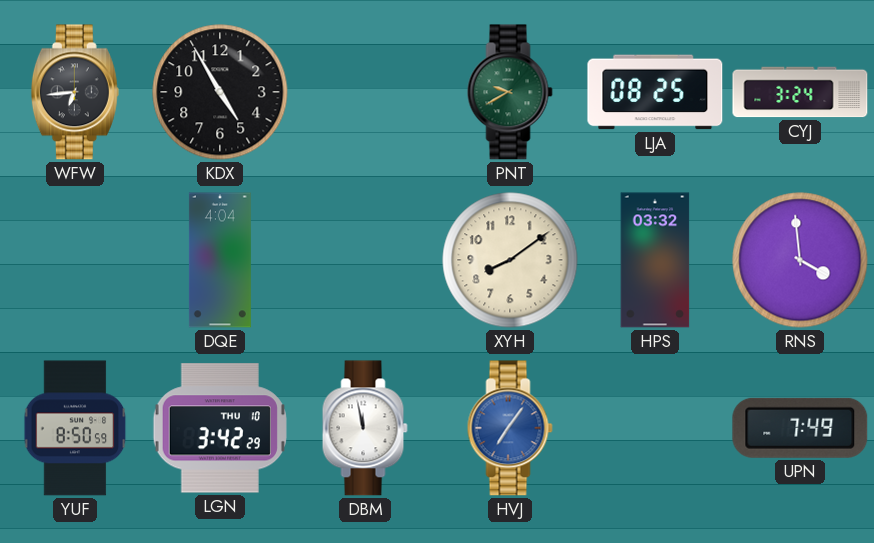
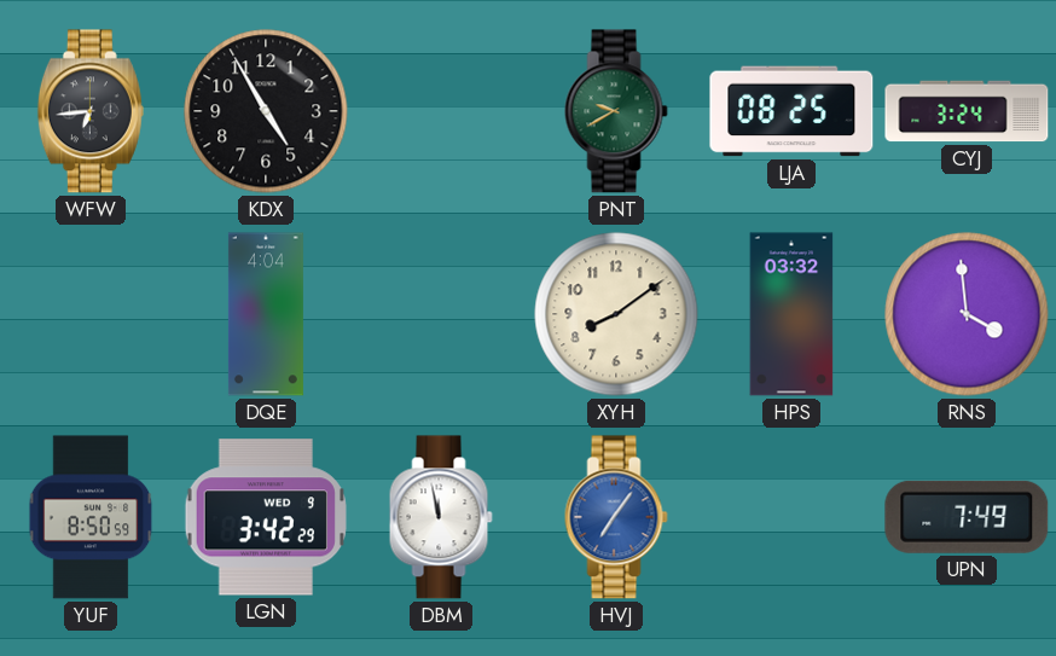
LGN date: THU 10 -> WED 9 (266, 517)
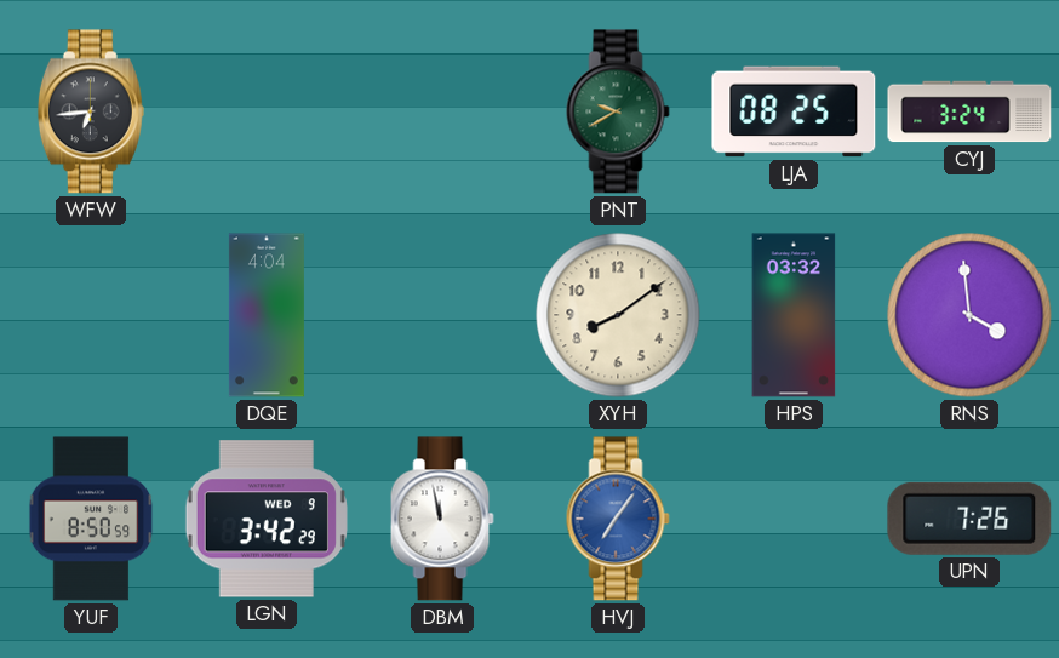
KDX: 4:55 -> none (266, 111)
UPN: 7:49 -> 7:26 (969, 519)
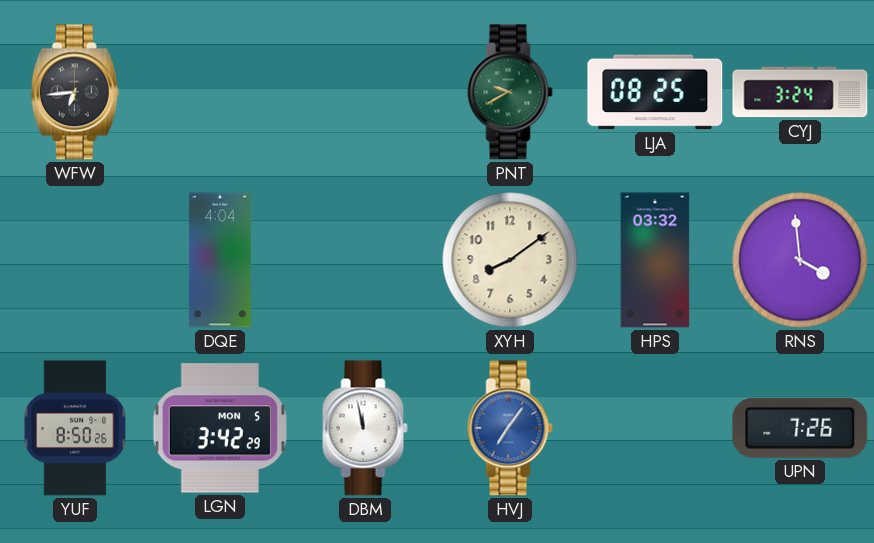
YUF: 8:50:59 -> 8:50:26 (75, 428)
LGN date: WED 9 -> MON 5 (220, 428)
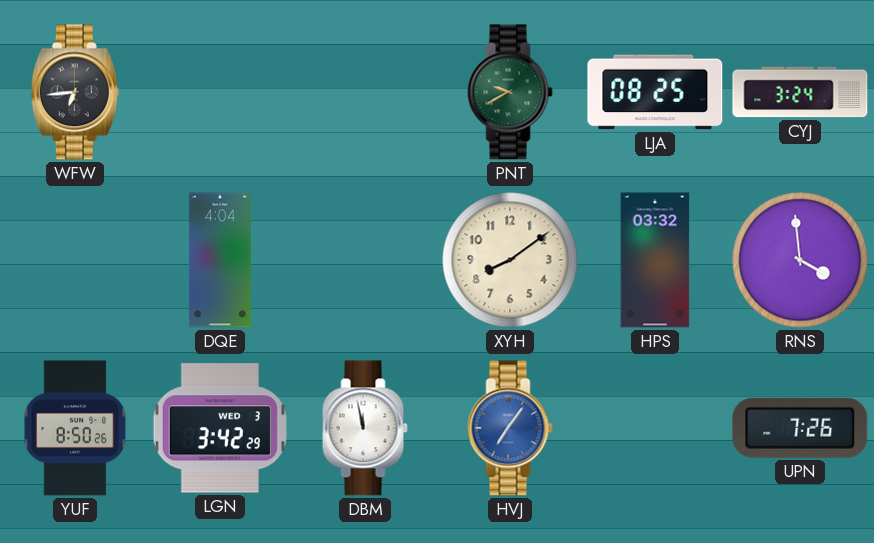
LGN date: MON 5 -> WED 3 (220, 428)
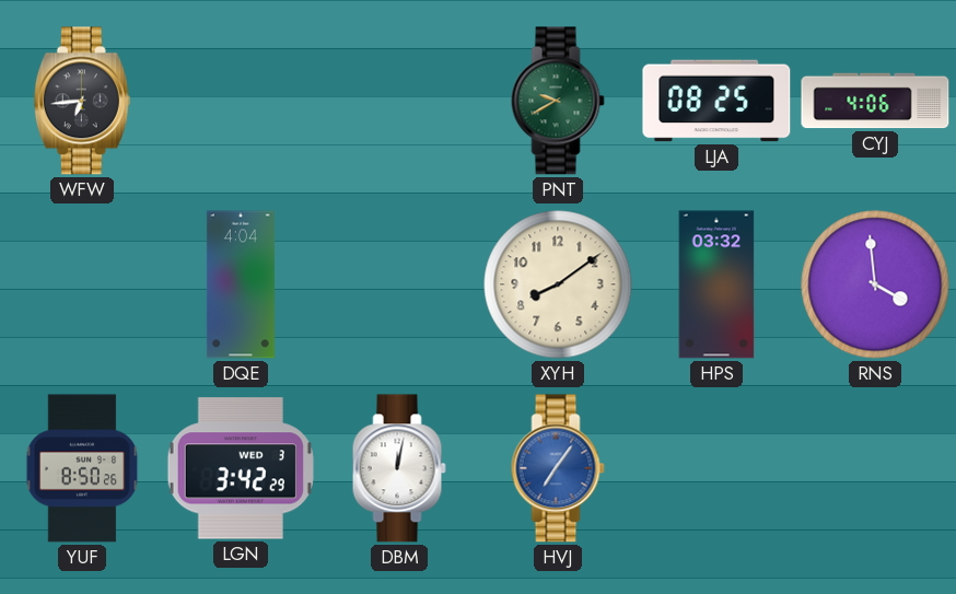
CYJ: 3:24 -> 4:06 (875, 101)
DBM: 11:58 -> 12:02 (399, 468)
UPN: 7:26 -> none (800, 428)
